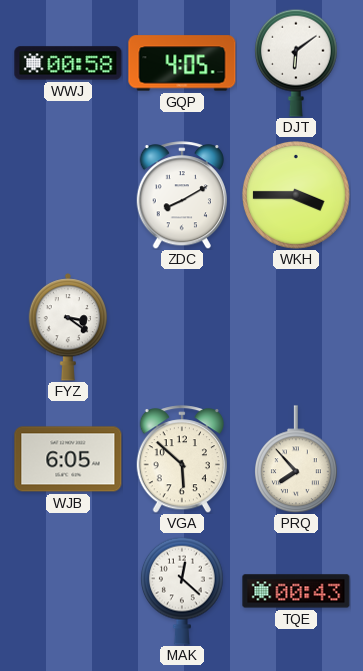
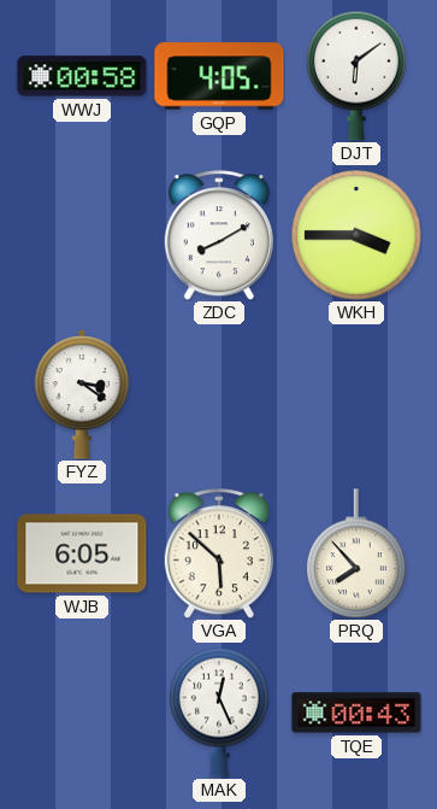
MAK: 12:22 -> 12:26 (220, 713)
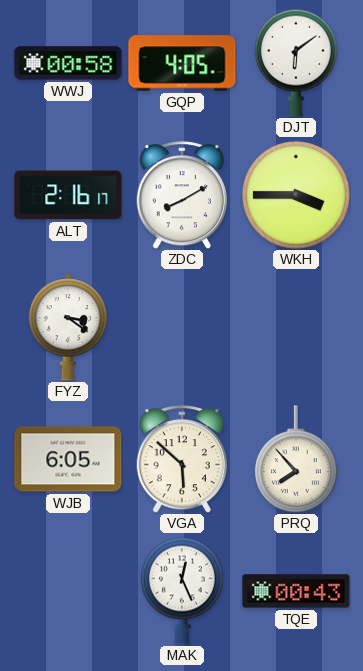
ALT: none -> 2:16 (68, 195)
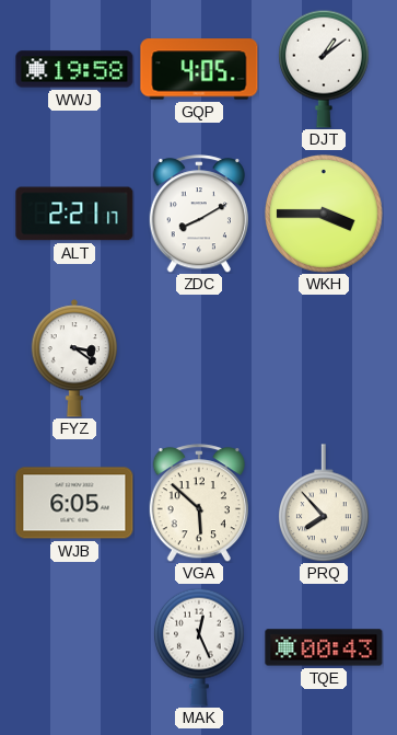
WWJ: 00:58 -> 19:58 (74, 69)
DJT: 6:09 -> 1:09 (325, 69)
ALT: 2:16 -> 2:21 (74, 214)
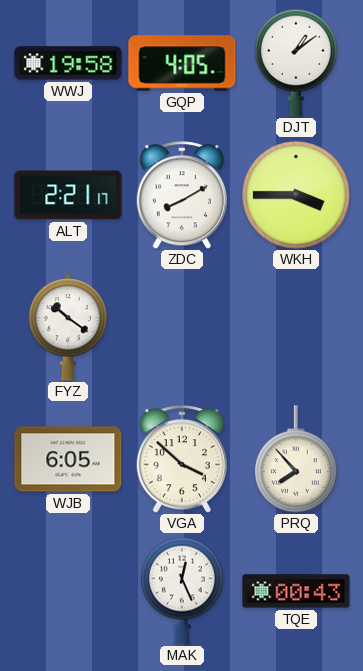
FYZ: 3:21 -> 10:21 (68, 327)
VGA: 5:52 -> 3:52 (181, 459)
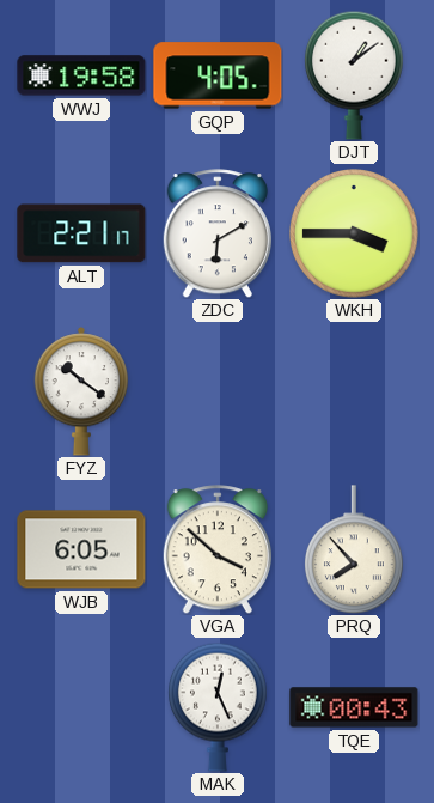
ZDC: 8:10 -> 6:10 (216, 233)
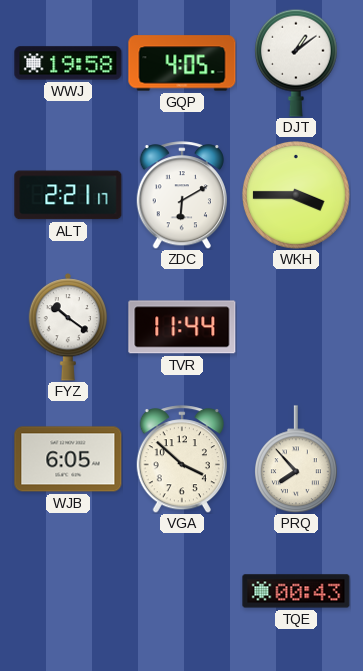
TVR: none -> 11:44 (182, 327)
MAK: 12:26 -> none (219, 707)
